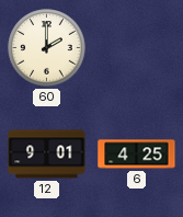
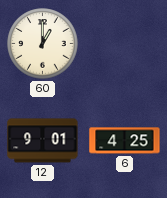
60: 2:00 -> 1:00 (43, 44)
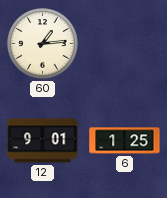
60: 1:00 -> 1:14 (43, 44)
6: 4:25 -> 1:25 (125, 141)
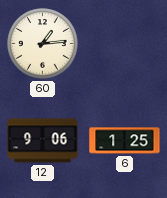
12: 9:01 -> 9:06 (43, 141)
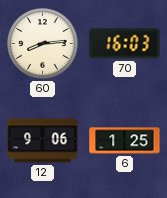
60: 1:14 -> 8:14 (43, 44)
70: none -> 16:03 (125, 44)
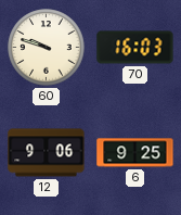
60: 8:14 -> 9:48 (47, 48)
6: 1:25 -> 9:25 (135, 153)
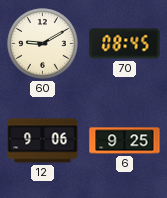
60: 9:48 -> 9:10 (43, 44)
70: 16:03 -> 08:45 (125, 44)
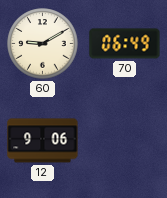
70: 08:45 -> 06:49 (125, 44)
6: 9:25 -> none (125, 141)
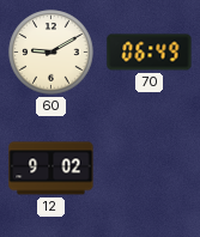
12: 9:06 -> 9:02 (51, 169)
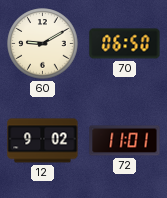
70: 06:49 -> 06:50 (125, 44)
72: none -> 11:01 (125, 141)
